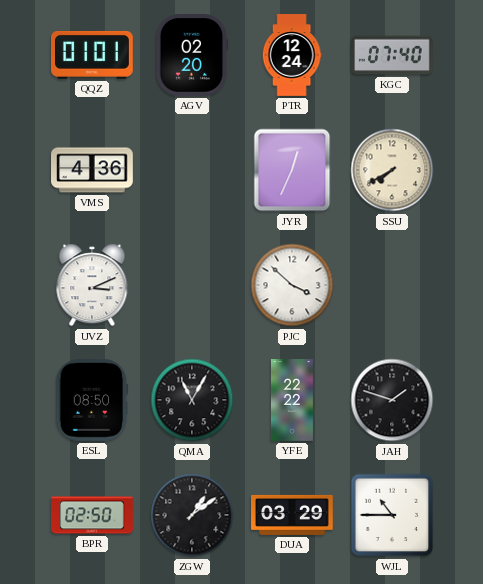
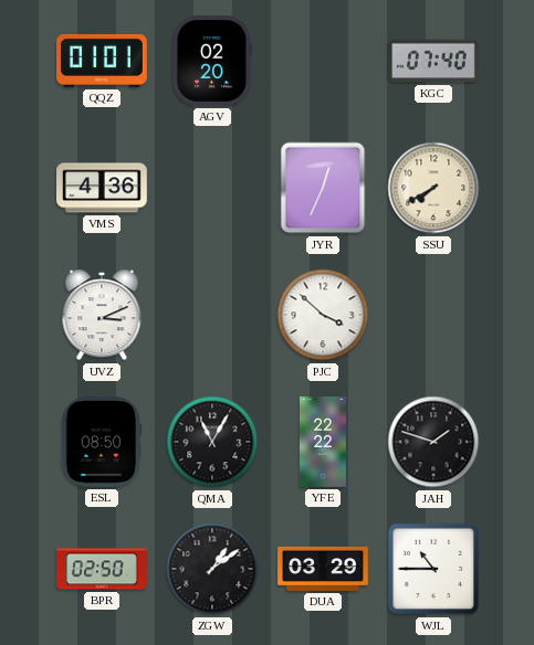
PTR: 12:24 -> none (292, 55)
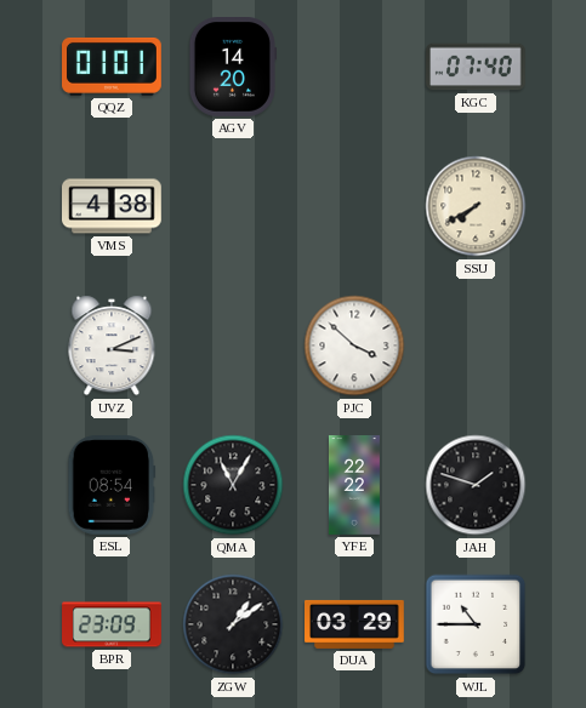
AGV: 02:20 -> 14:20 (232, 68)
VMS: 4:36 -> 4:38 (112, 206)
JYR: 12:34 -> none (323, 188)
ESL: 08:50 -> 08:54 (112, 486)
BPR: 02:50 -> 23:09 (112, 624)
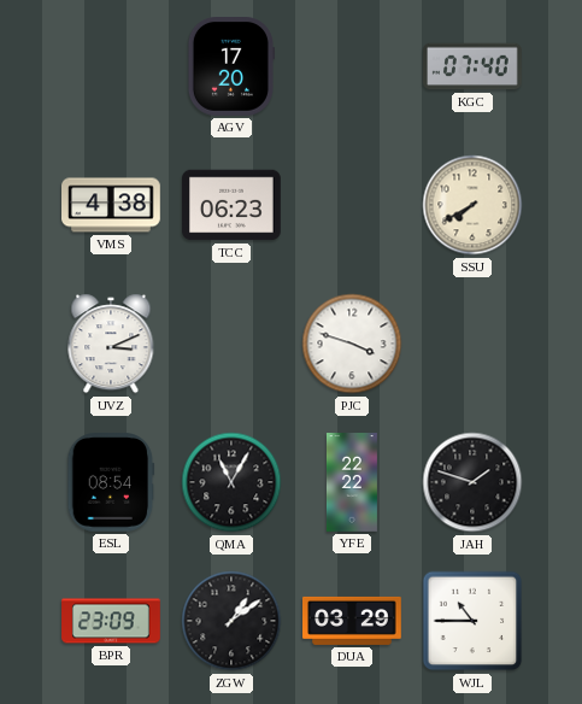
QQZ: 01:01 -> none (113, 67)
AGV: 14:20 -> 17:20 (230, 68)
TCC: none -> 06:23 (233, 205)
PJC: 3:52 -> 3:48 (352, 344)
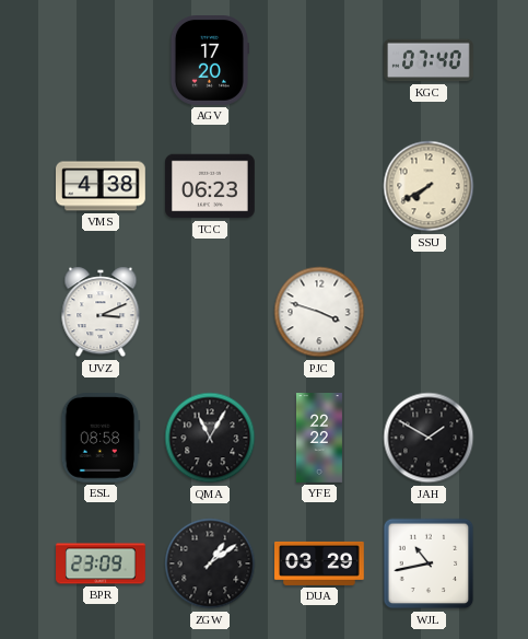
ESL: 08:54 -> 08:58 (101, 439)
JAH: 1:48 -> 1:50 (429, 438)
WJL: 10:45 -> 10:43 (429, 564)
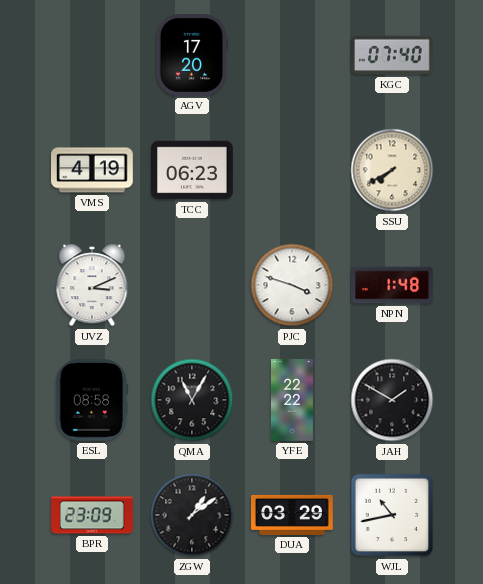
VMS: 4:38 -> 4:19 (92, 170)
NPN: none -> 1:48 (392, 285)
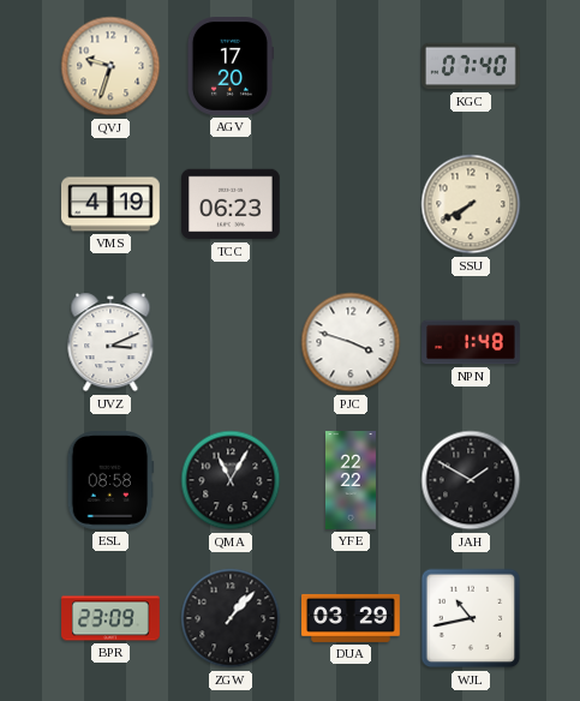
QVJ: none -> 9:33 (110, 66)
ZGW: 1:09 -> 1:07 (231, 618)
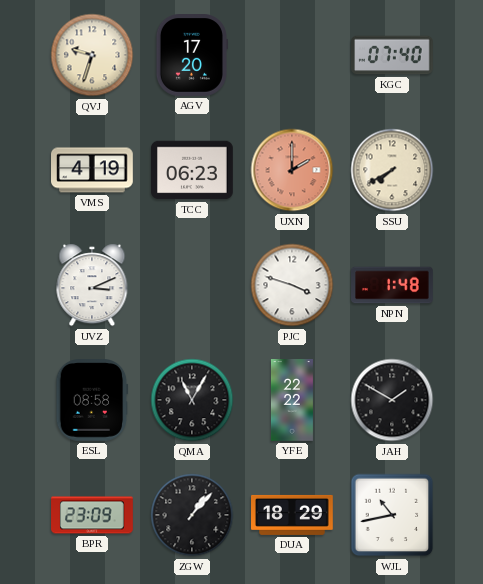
UXN: none -> 2:00 (292, 170)
DUA: 03:29 -> 18:29 (292, 515)
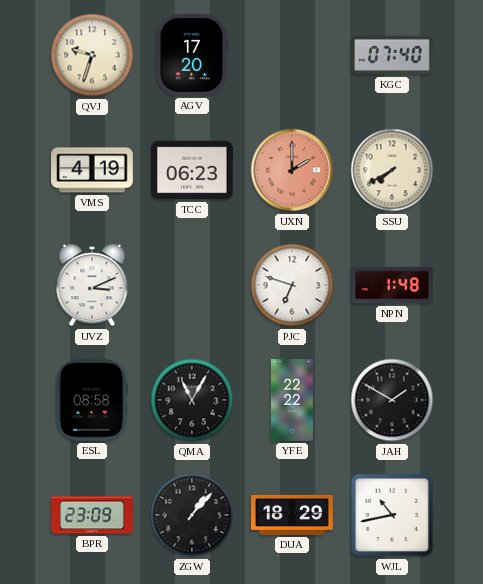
PJC: 3:48 -> 6:48 (292, 285)
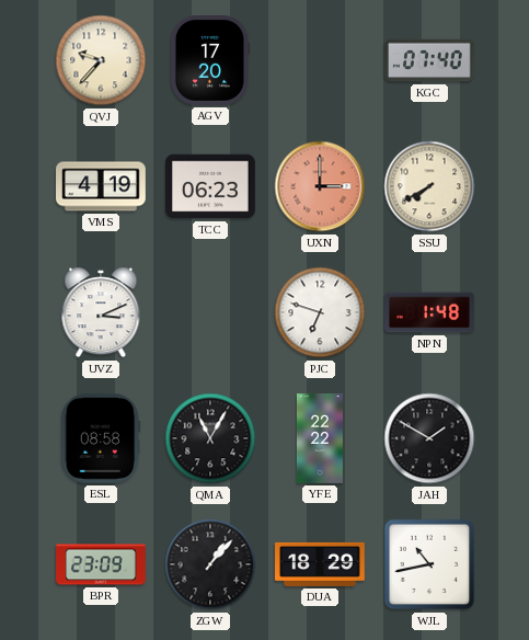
QVJ: 9:33 -> 9:37 (101, 60)
UXN: 2:00 -> 3:00 (320, 186)
